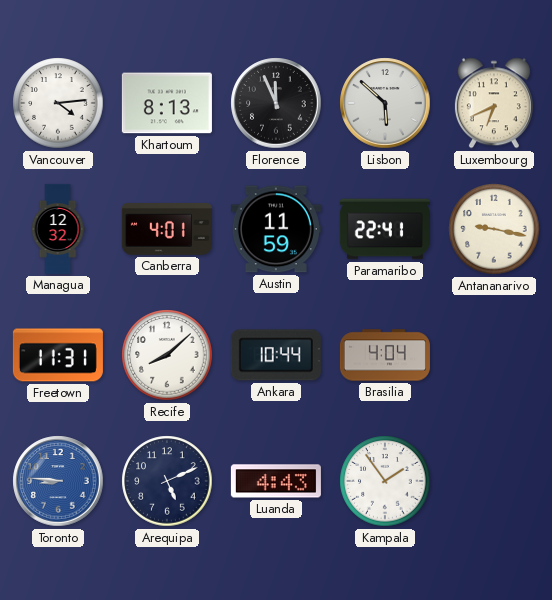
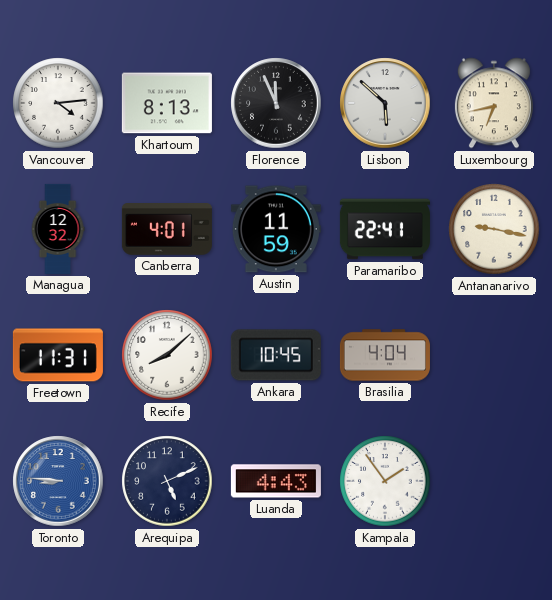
Luxembourg: 6:41 -> 6:43 (494, 103)
Ankara: 10:44 -> 10:45 (276, 355)
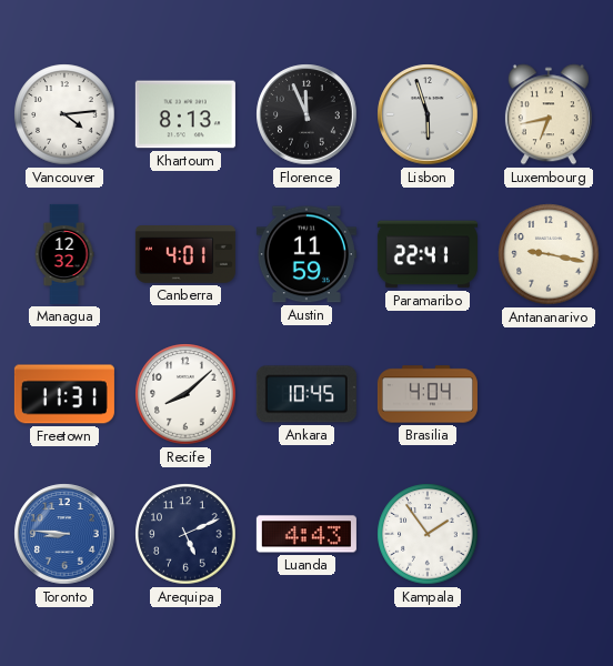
Lisbon: 5:52 -> 5:57 (428, 114)
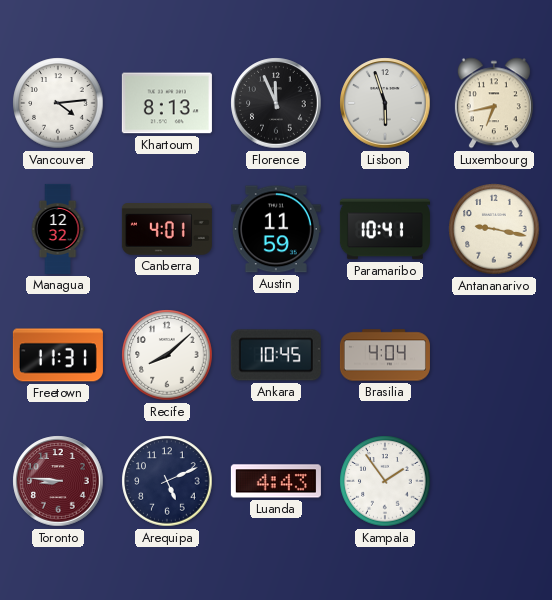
Paramaribo: 22:41 -> 10:41 (385, 229)
Toronto dial: blue -> burgundy (58, 481)
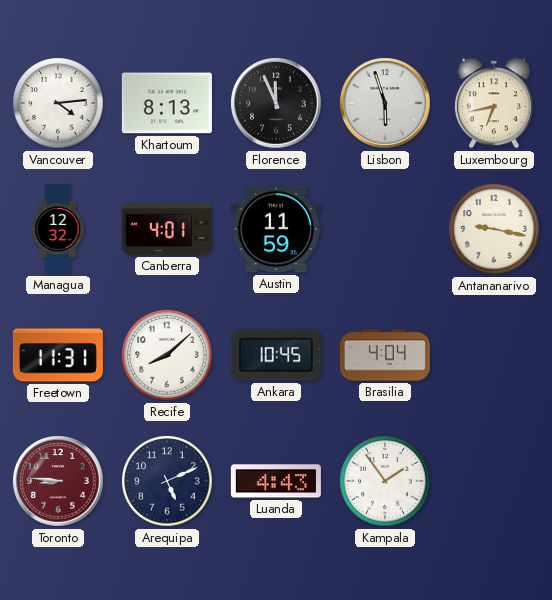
Paramaribo: 10:41 -> none (385, 229)
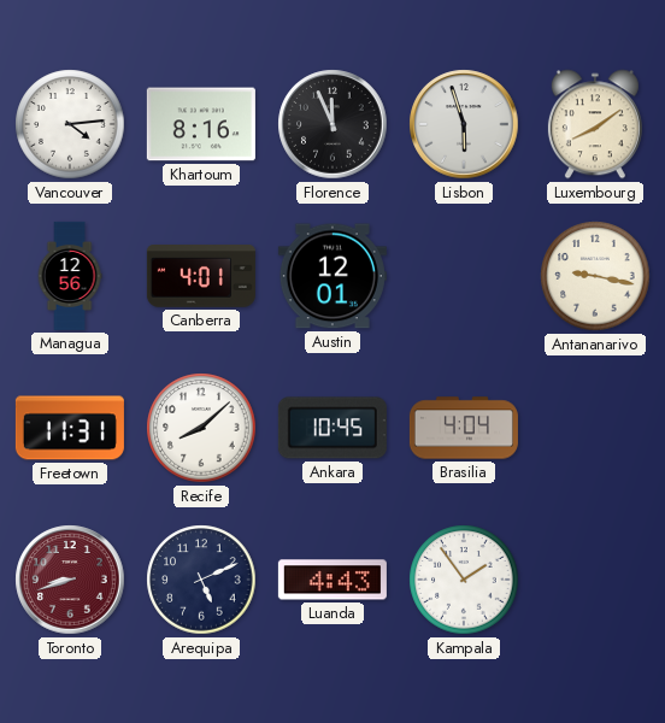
Khartoum: 8:13 -> 8:16 (201, 124)
Luxembourg: 6:43 -> 8:09 (595, 124)
Managua: 12:32 -> 12:56 (70, 276)
Austin: 11:59 -> 12:01 (332, 276)
Toronto: 8:46 -> 8:42 (70, 580)
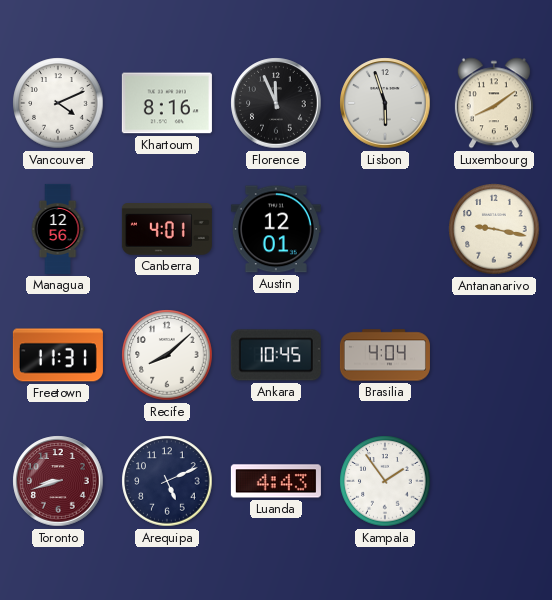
Vancouver: 4:14 -> 4:11 (58, 103)
